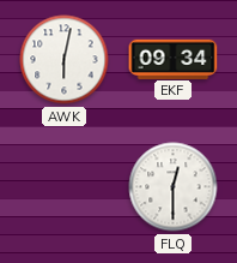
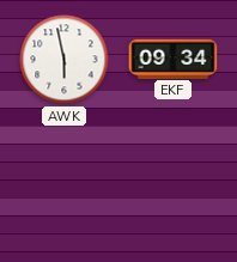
AWK: 6:02 -> 5:58 (65, 60)
FLQ: 12:30 -> none (174, 187)
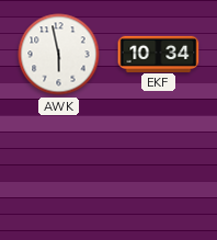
EKF: 09:34 -> 10:34 (159, 54)
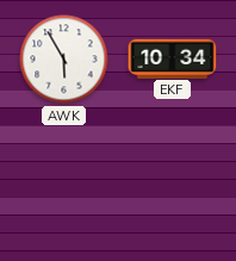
AWK: 5:58 -> 5:55 (64, 60)
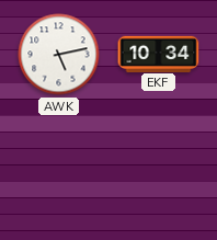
AWK: 5:55 -> 5:13 (59, 55)
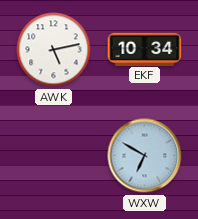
WXW: none -> 6:50 (145, 156)
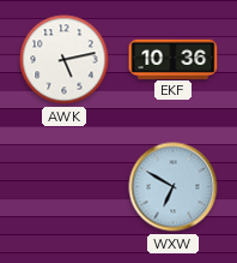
EKF: 10:34 -> 10:36 (174, 59)
